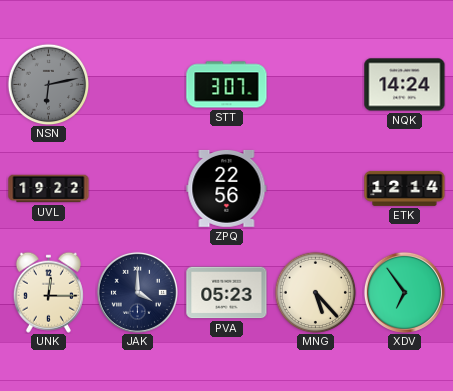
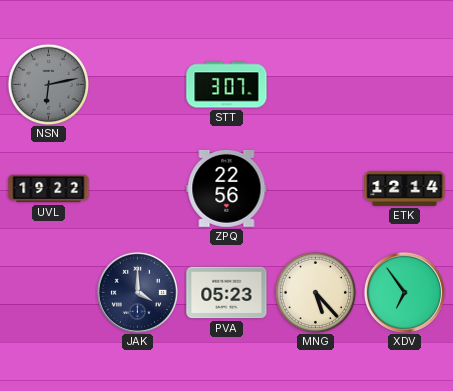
NQK: 14:24 -> none (405, 85)
UNK: 12:15 -> none (48, 292)
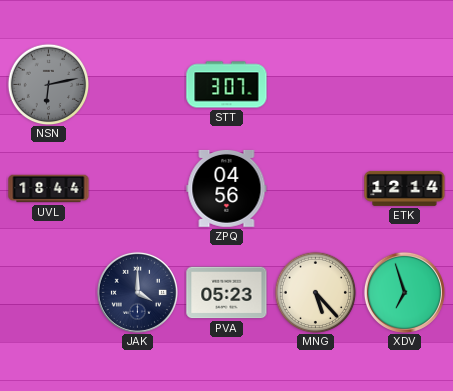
UVL: 19:22 -> 18:44 (49, 189)
ZPQ: 22:56 -> 04:56 (227, 188)
XDV: 6:54 -> 6:57 (404, 292)
